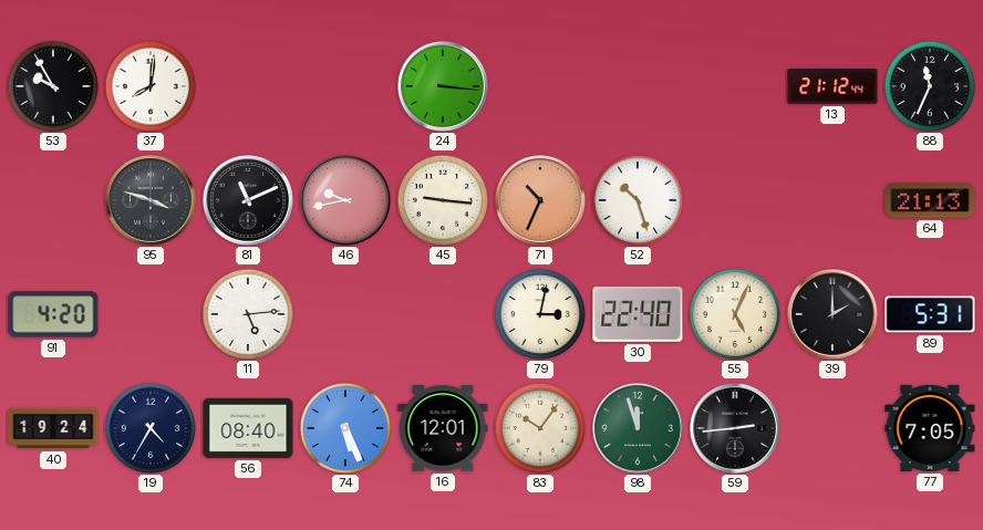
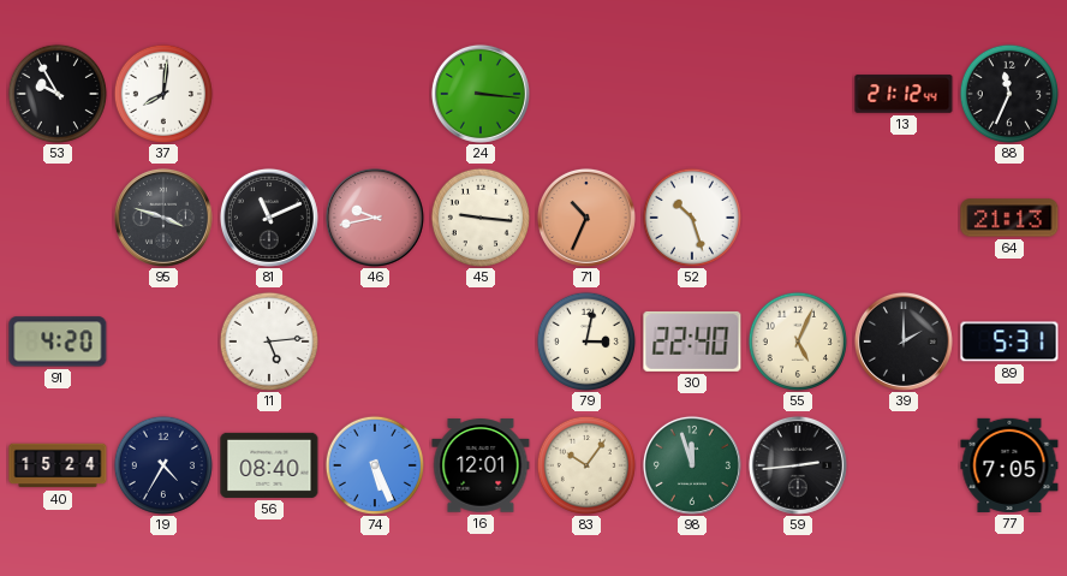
40: 19:24 -> 15:24 (58, 465)
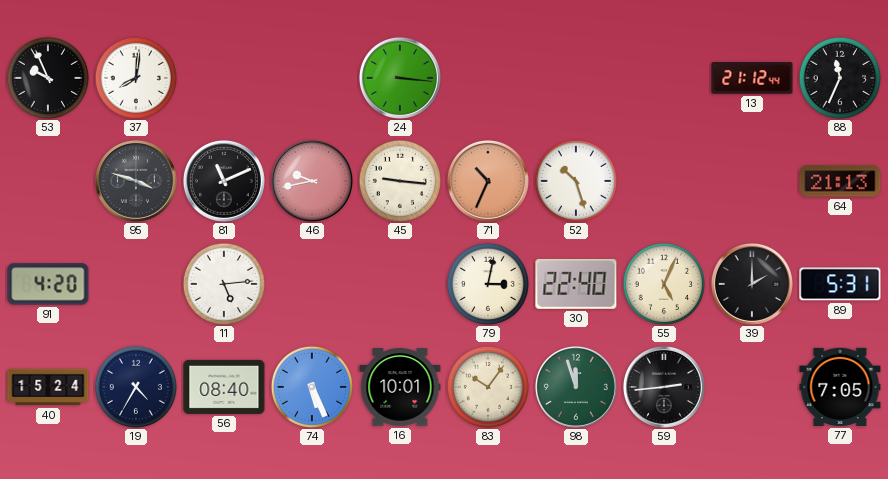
53: 9:55 -> 9:56 (48, 78)
16: 12:01 -> 10:01 (400, 387)
